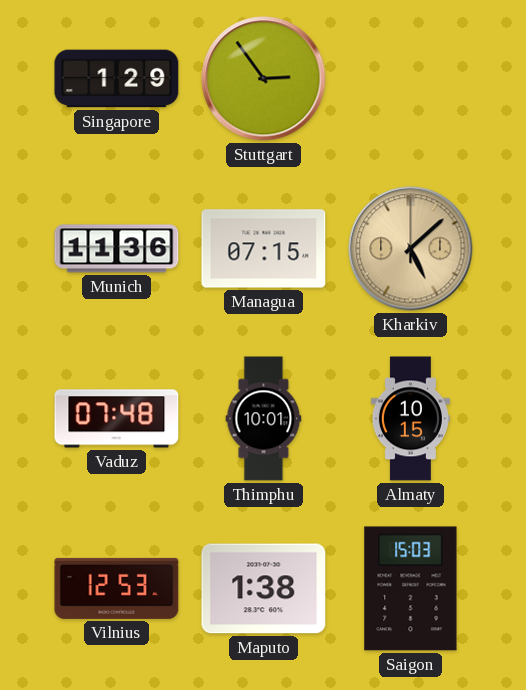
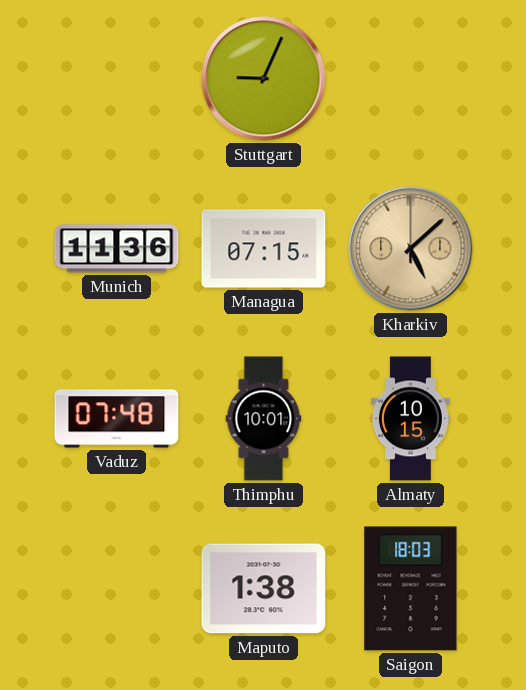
Singapore: 1:29 -> none (117, 79)
Stuttgart: 2:54 -> 9:04 (264, 79)
Vilnius: 12:53 -> none (117, 588)
Saigon: 15:03 -> 18:03 (411, 589)
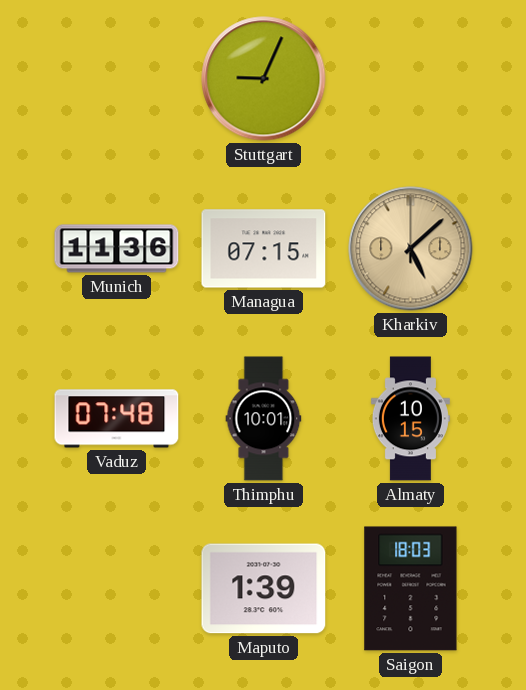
Maputo: 1:38 -> 1:39 (264, 589)
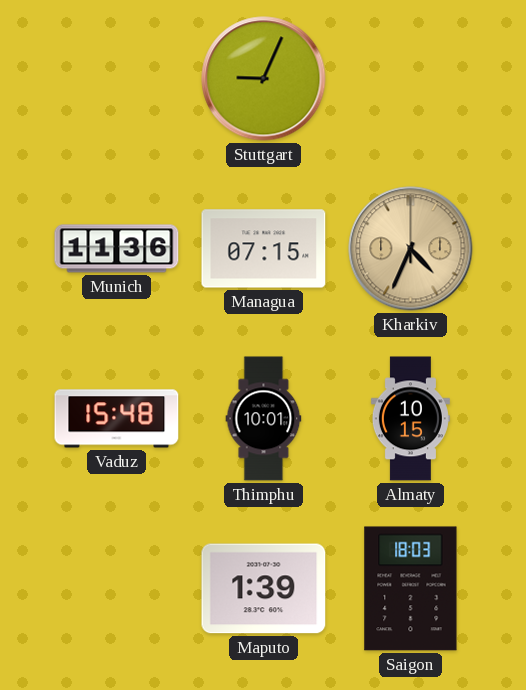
Kharkiv: 5:08 -> 4:34 (411, 249)
Vaduz: 07:48 -> 15:48 (117, 419)
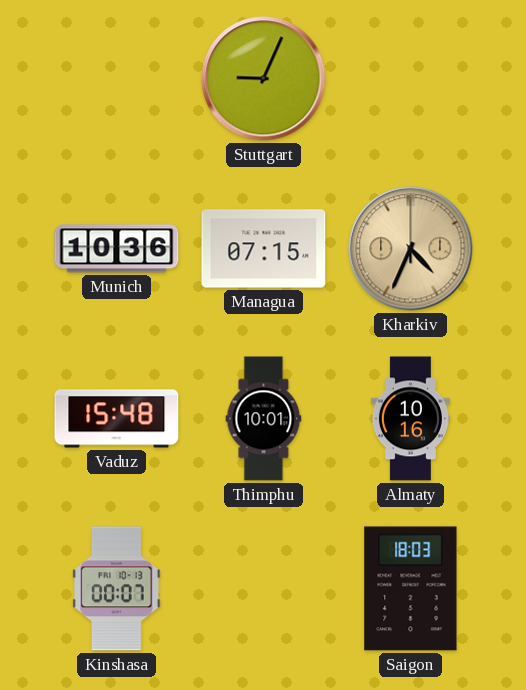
Munich: 11:36 -> 10:36 (117, 249)
Almaty: 10:15 -> 10:16 (410, 419)
Kinshasa: none -> 00:07 (117, 589)
Maputo: 1:39 -> none (264, 589)
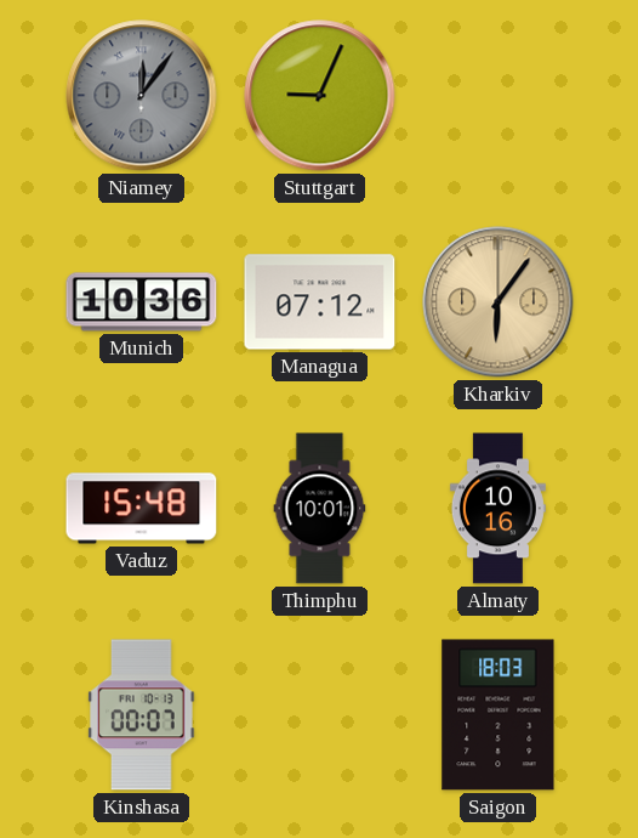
Niamey: none -> 12:06 (142, 96)
Managua: 07:15 -> 07:12 (320, 302)
Kharkiv: 4:34 -> 6:06 (499, 302)
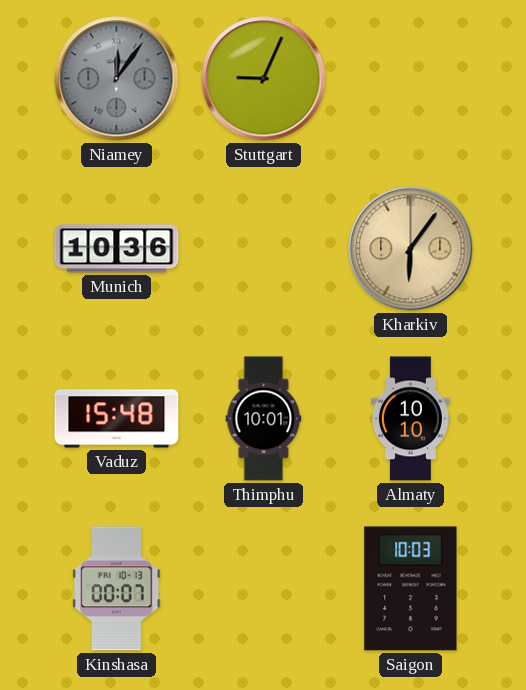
Managua: 07:12 -> none (320, 302)
Almaty: 10:16 -> 10:10 (410, 419)
Saigon: 18:03 -> 10:03 (411, 589)
